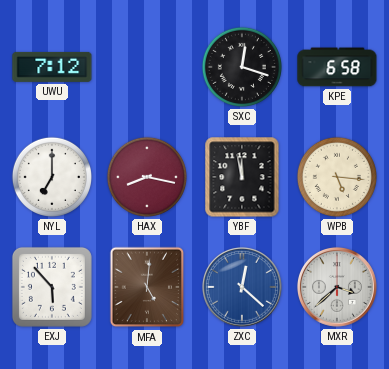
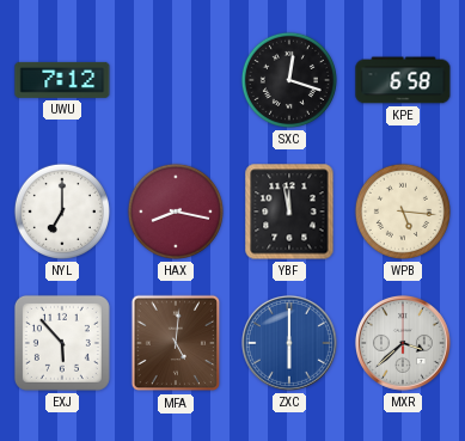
ZXC: 12:22 -> 6:00 (289, 343)
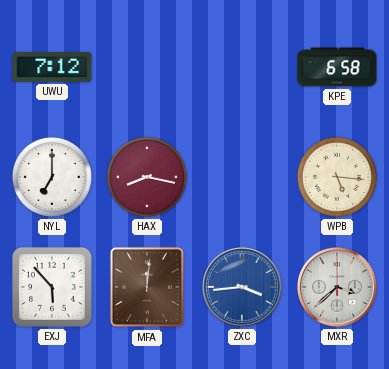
SXC: 12:18 -> none (289, 80)
YBF: 11:58 -> none (289, 212)
MFA: 5:01 -> 12:01 (147, 287)
ZXC: 6:00 -> 3:44 (242, 287)
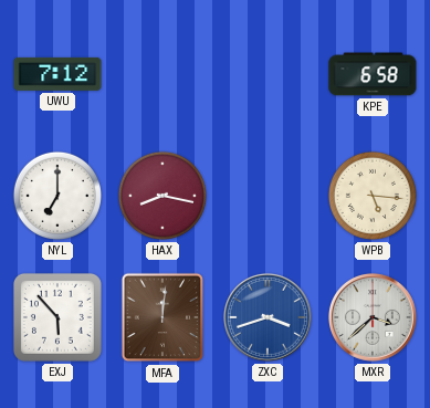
ZXC: 3:44 -> 3:42 (268, 317)
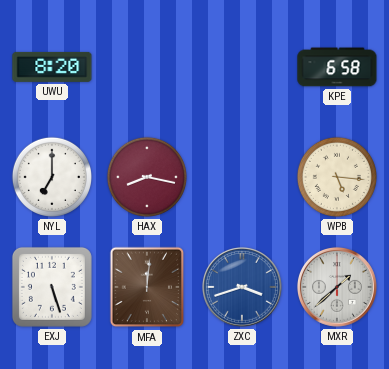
UWU: 7:12 -> 8:20 (52, 67)
EXJ: 5:53 -> 5:27 (52, 287)
MXR: 3:38 -> 1:38 (337, 287)
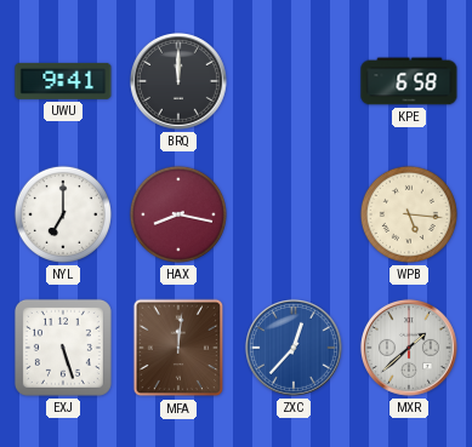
UWU: 8:20 -> 9:41 (63, 81)
BRQ: none -> 12:00 (178, 81)
ZXC: 3:42 -> 12:37 (294, 348)
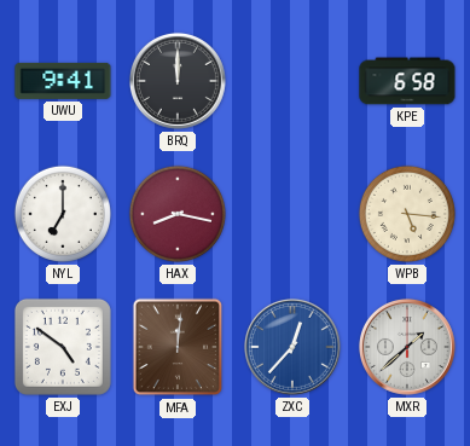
EXJ: 5:27 -> 4:51 (63, 347)
